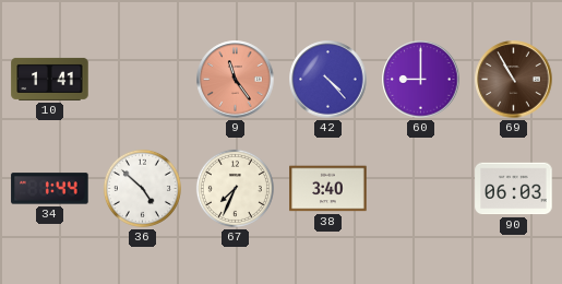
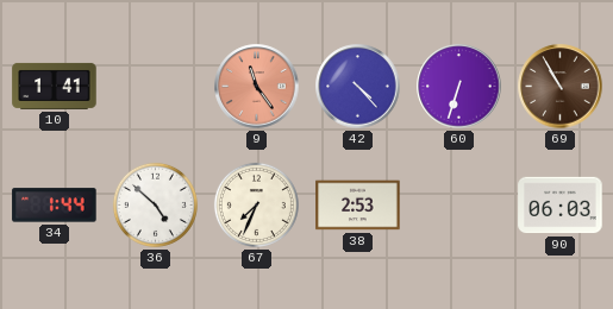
60: 9:00 -> 6:33 (459, 87)
38: 3:40 -> 2:53 (358, 206)
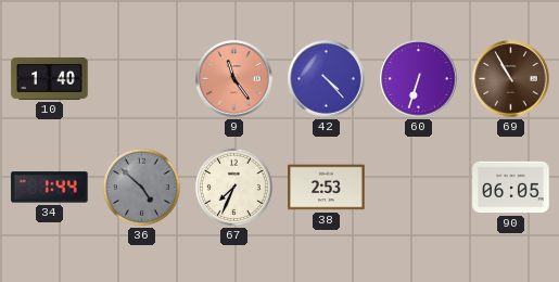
10: 1:41 -> 1:40 (50, 78)
36 dial: white -> grey (141, 187)
90: 06:03 -> 06:05 (511, 188)
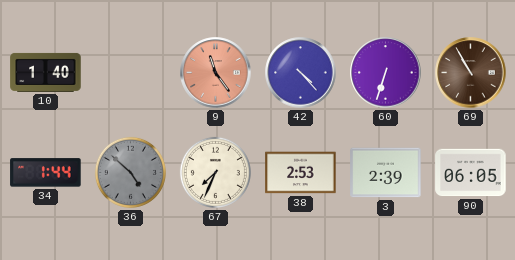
3: none -> 2:39 (386, 173)
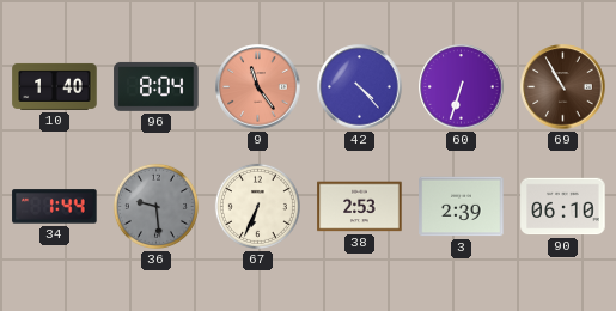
96: none -> 8:04 (157, 86)
36: 4:52 -> 9:29 (155, 206)
67: 7:34 -> 6:34 (257, 206)
90: 06:05 -> 06:10 (563, 207)
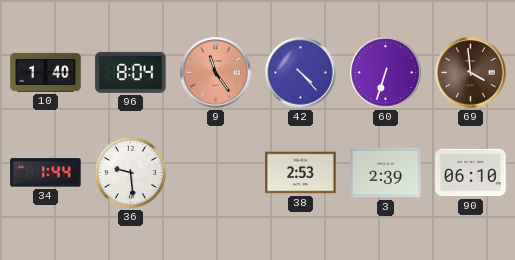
69: 10:55 -> 3:59 (471, 73)
36 dial: grey -> white (130, 172)
67: 6:34 -> none (257, 206)
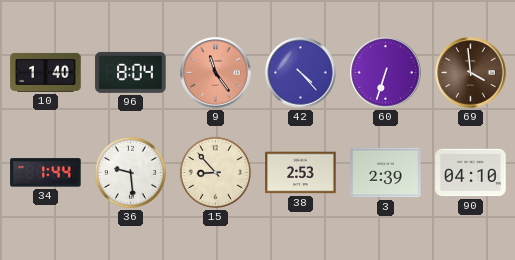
15: none -> 8:53 (215, 172)
90: 06:10 -> 04:10 (471, 173)
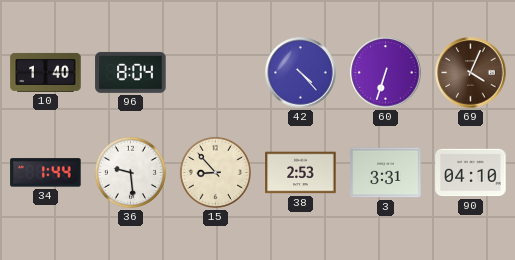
9: 11:24 -> none (216, 73)
69: 3:59 -> 4:04 (471, 73)
3: 2:39 -> 3:31 (386, 173)
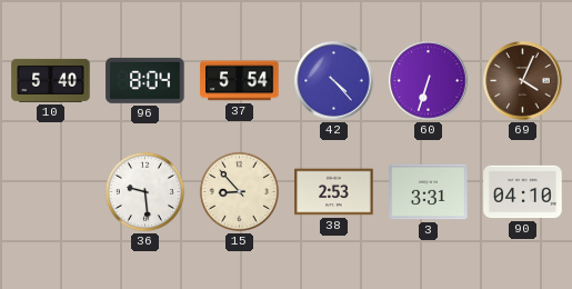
10: 1:40 -> 5:40 (51, 80)
37: none -> 5:54 (240, 81)
34: 1:44 -> none (46, 173)
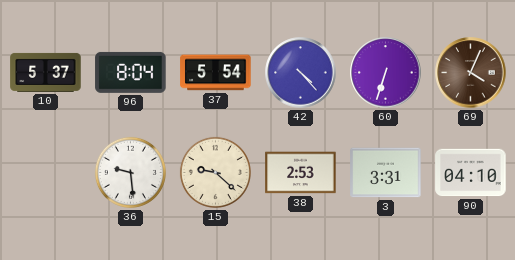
10: 5:40 -> 5:37 (46, 72)
15: 8:53 -> 9:22 (215, 172)
